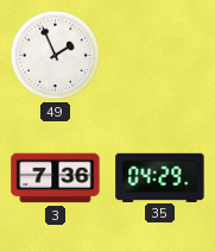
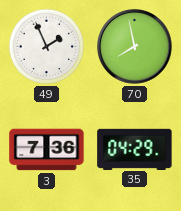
70: none -> 7:58 (135, 47)
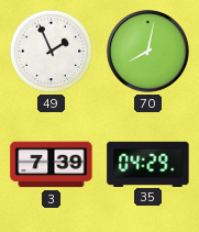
70: 7:58 -> 8:02 (148, 52)
3: 7:36 -> 7:39 (52, 165)
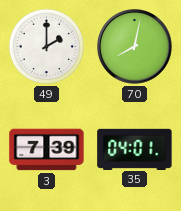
49: 1:56 -> 2:00 (46, 46)
35: 04:29 -> 04:01 (135, 149)
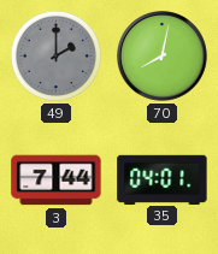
49 dial: white -> grey (55, 55)
3: 7:39 -> 7:44 (57, 181)
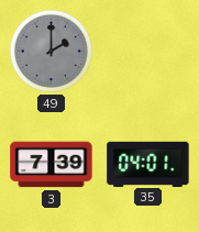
70: 8:02 -> none (163, 57)
3: 7:44 -> 7:39 (52, 165)
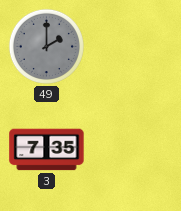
3: 7:39 -> 7:35 (47, 150)
35: 04:01 -> none (148, 164)
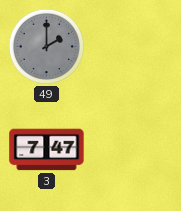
3: 7:35 -> 7:47 (47, 150)
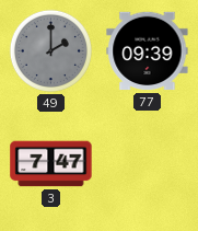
77: none -> 09:39 (148, 51)
